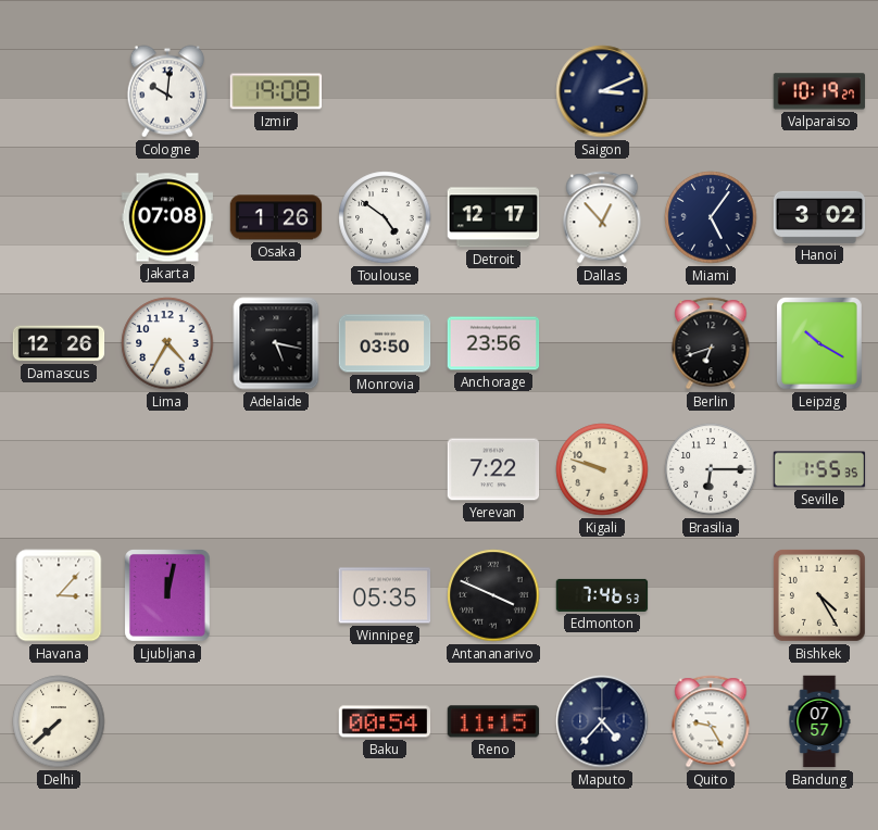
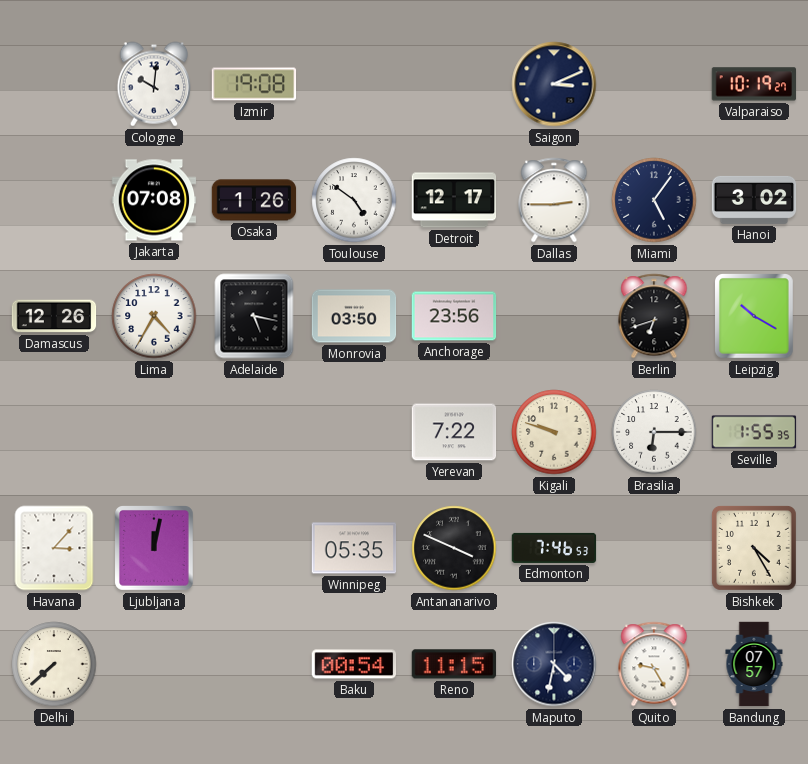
Dallas: 12:53 -> 2:45 (554, 200)
Maputo: 4:37 -> 4:32 (554, 664)
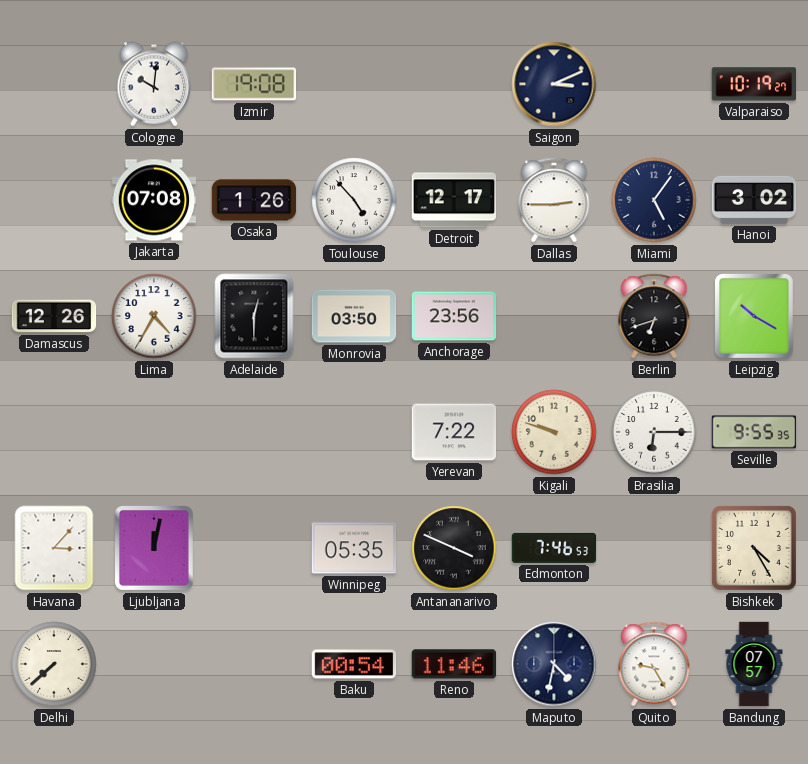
Toulouse: 4:51 -> 4:53 (354, 200)
Adelaide: 5:17 -> 12:30 (254, 316)
Seville: 1:55 -> 9:55 (754, 432)
Reno: 11:15 -> 11:46 (454, 664)
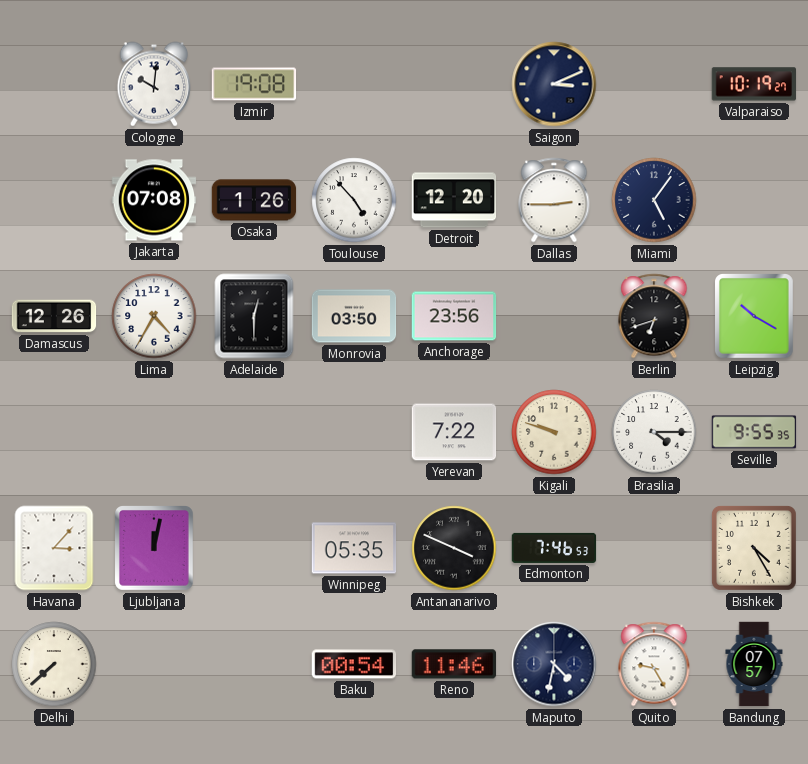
Detroit: 12:17 -> 12:20 (454, 200)
Hanoi: 3:02 -> none (754, 200)
Brasilia: 6:15 -> 4:15 (654, 432)
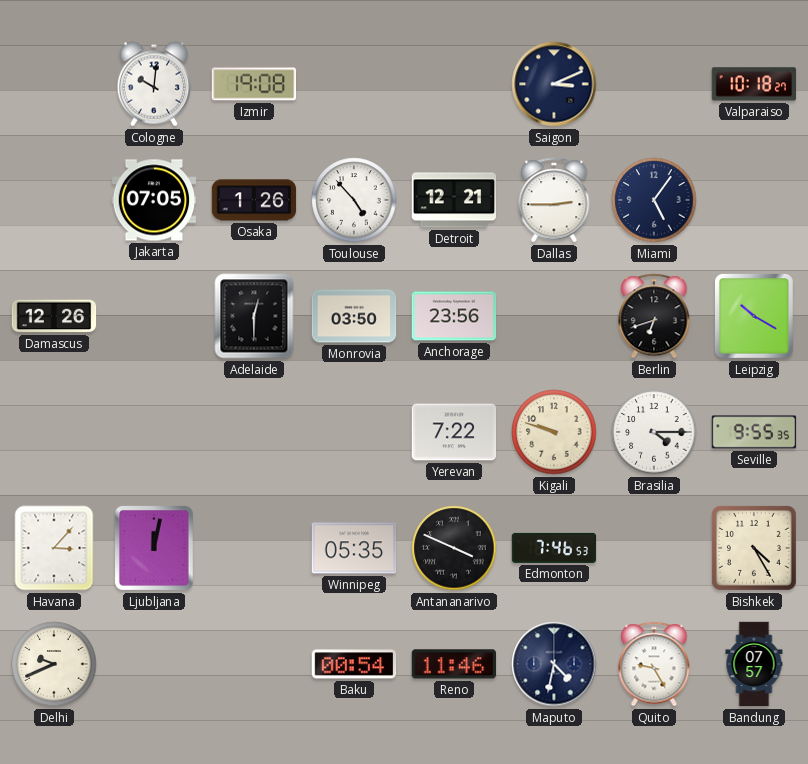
Valparaiso: 10:19 -> 10:18 (754, 84)
Jakarta: 07:08 -> 07:05 (154, 200)
Detroit: 12:20 -> 12:21 (454, 200)
Lima: 4:35 -> none (154, 316)
Delhi: 7:38 -> 9:41 (54, 664)
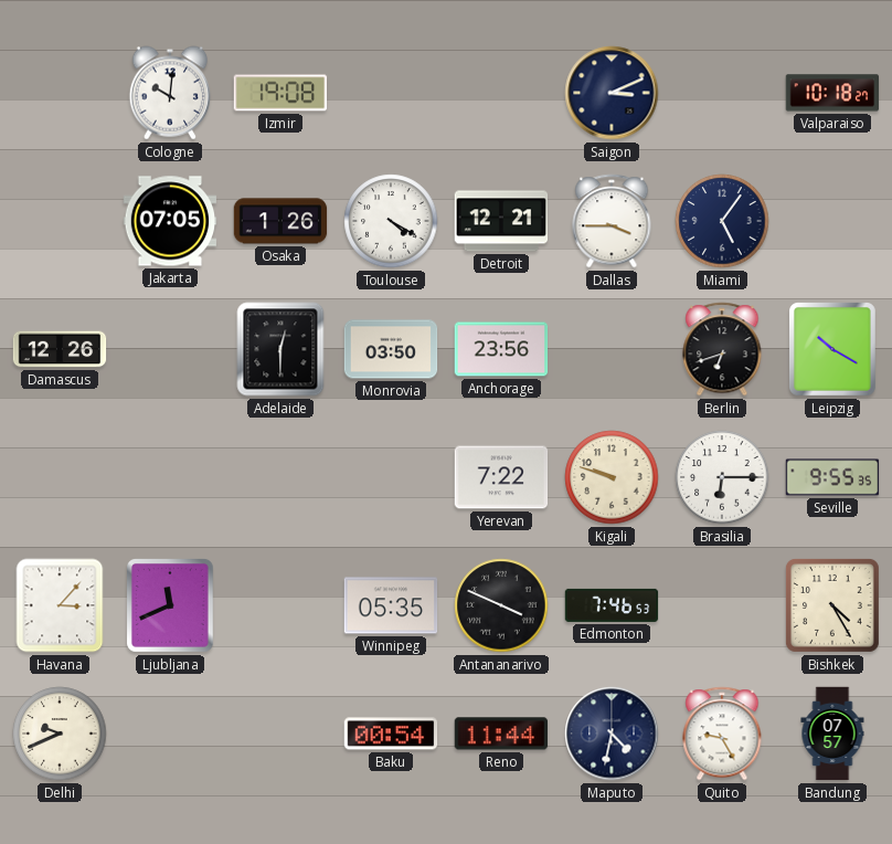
Toulouse: 4:53 -> 4:20 (391, 221)
Dallas: 2:45 -> 3:45 (612, 221)
Brasilia: 4:15 -> 6:15 (722, 477)
Ljubljana: 12:02 -> 11:41 (171, 606)
Reno: 11:46 -> 11:44 (501, 734)
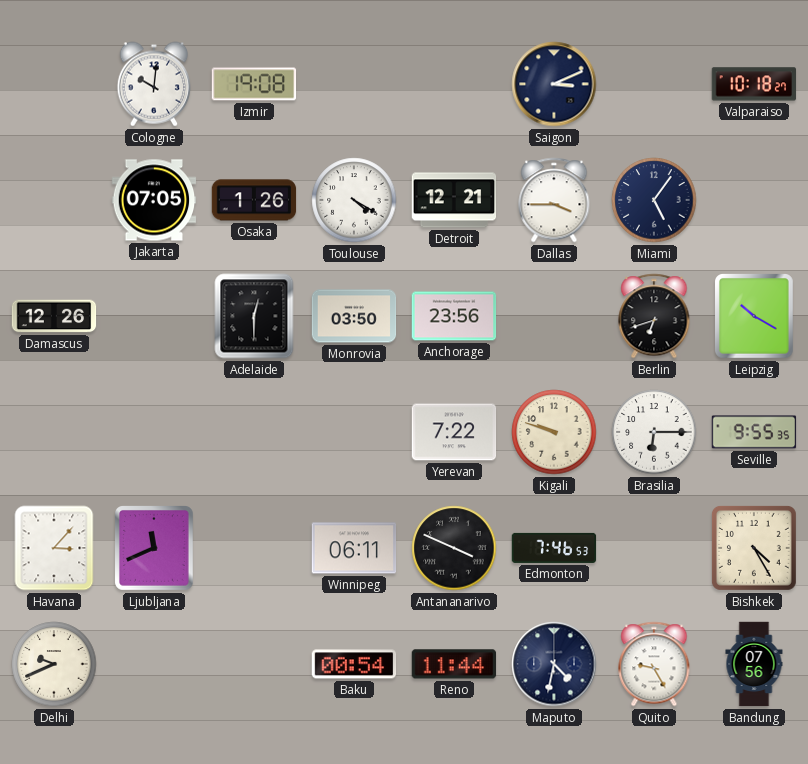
Winnipeg: 05:35 -> 06:11 (354, 548)
Bandung: 07:57 -> 07:56 (754, 664)
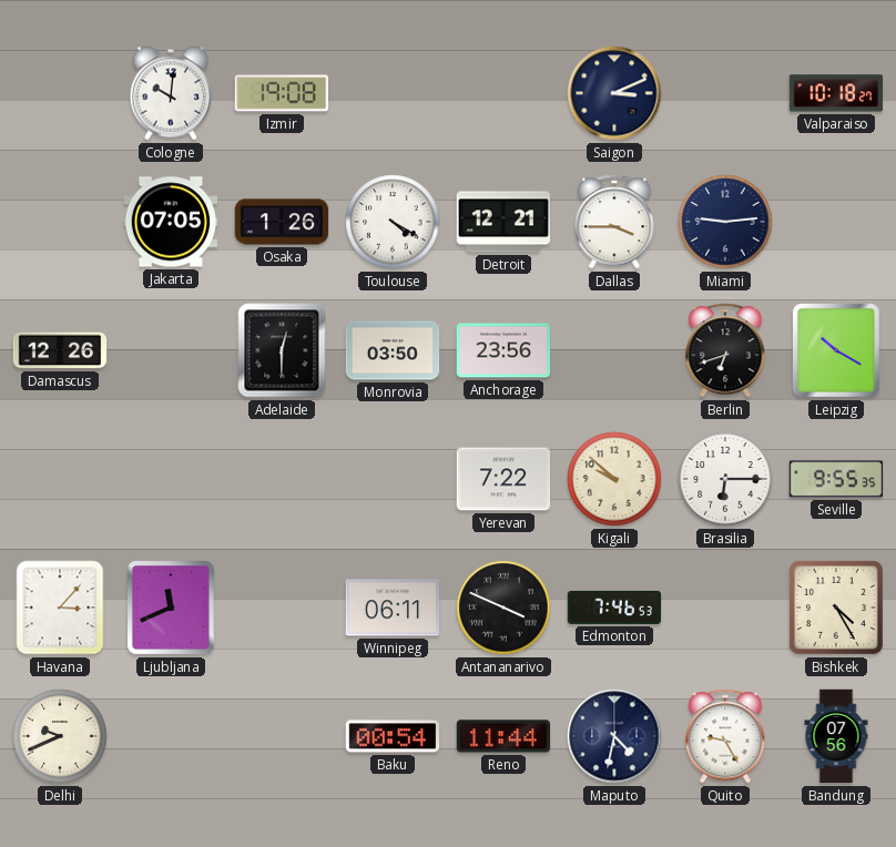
Miami: 5:06 -> 9:14 (725, 222)
Kigali: 9:48 -> 9:52 (614, 479)
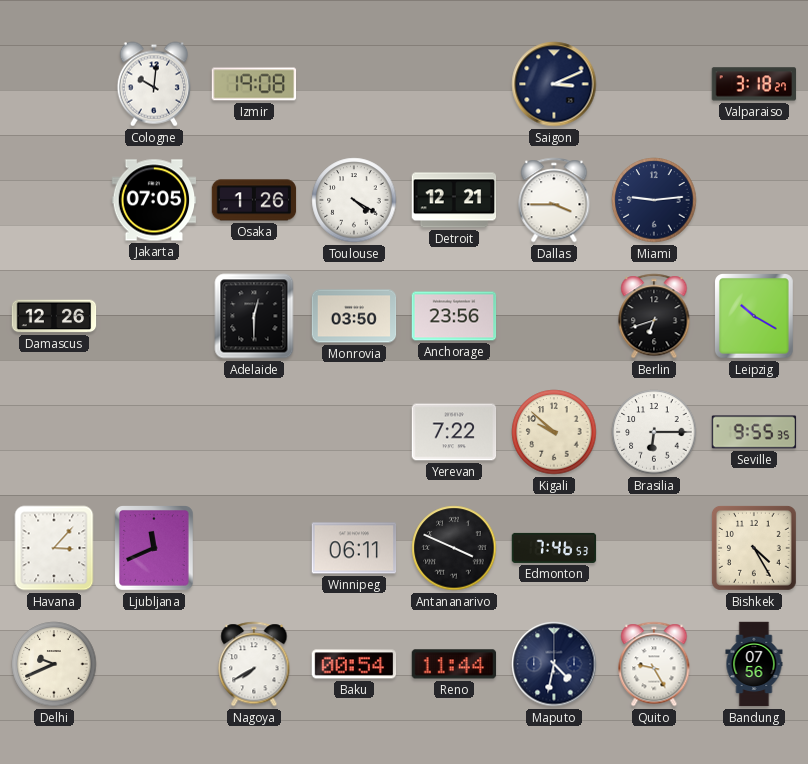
Valparaiso: 10:18 -> 3:18 (754, 84)
Nagoya: none -> 7:40 (254, 664)
